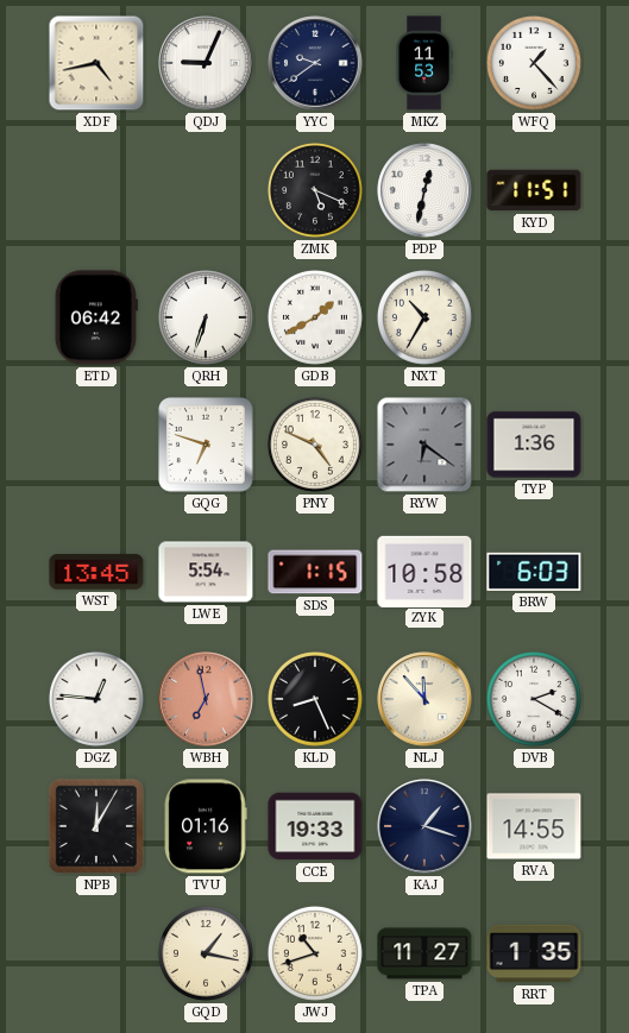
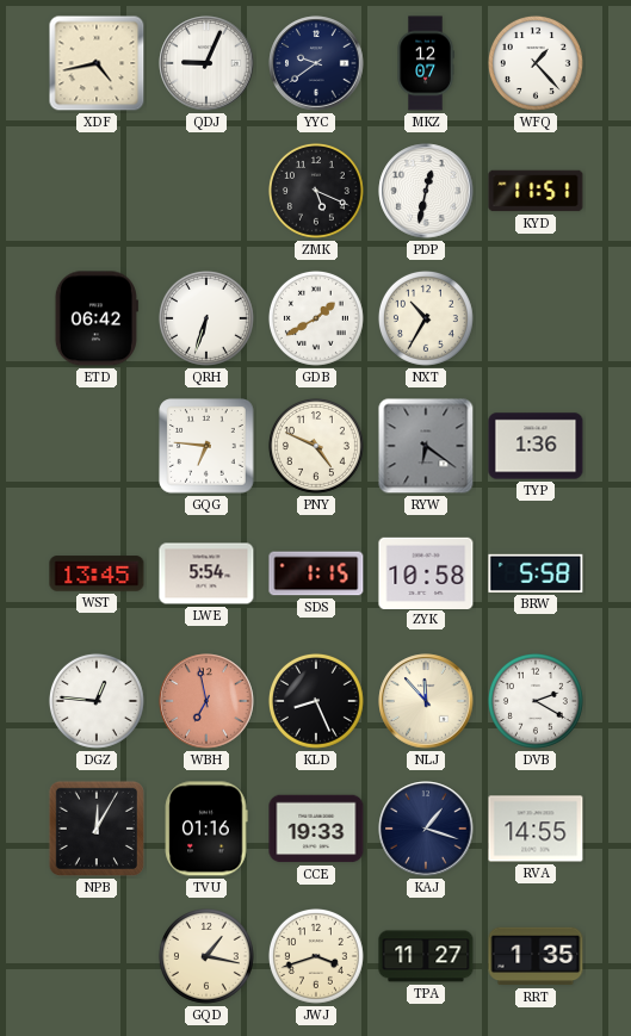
MKZ: 11:53 -> 12:07 (426, 63)
GQG: 6:48 -> 6:46 (206, 446)
BRW: 6:03 -> 5:58 (536, 573)
JWJ: 10:42 -> 3:42 (316, 956)
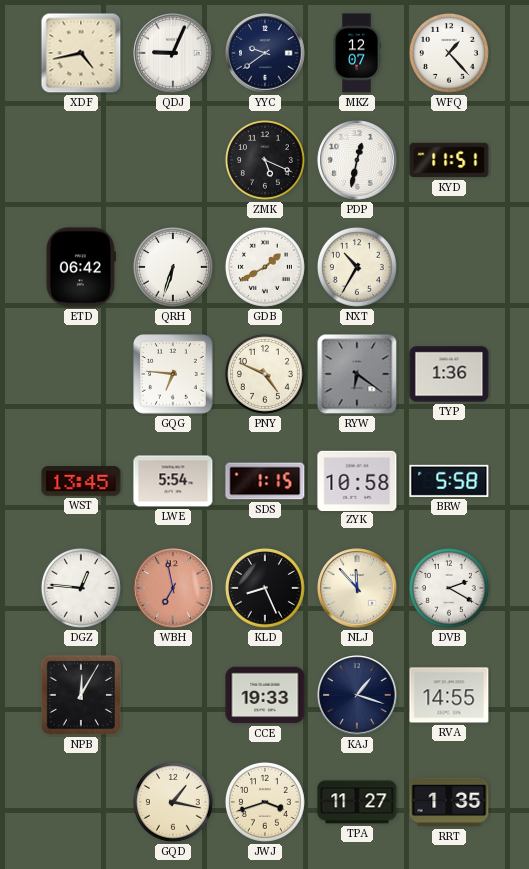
TVU: 01:16 -> none (206, 829)
